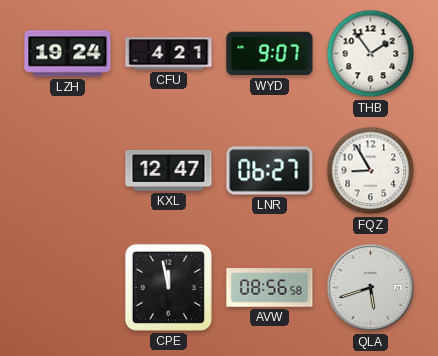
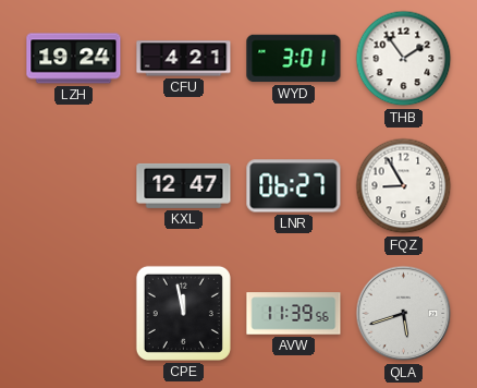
WYD: 9:07 -> 3:01 (294, 59)
AVW: 08:56 -> 11:39 (294, 314)
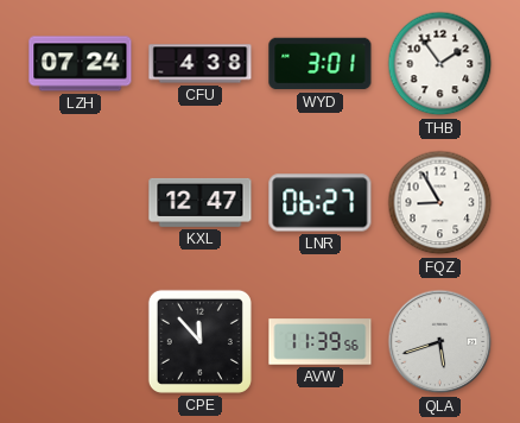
LZH: 19:24 -> 07:24 (81, 64)
CFU: 4:21 -> 4:38 (201, 64)
CPE: 11:58 -> 11:53 (199, 341)
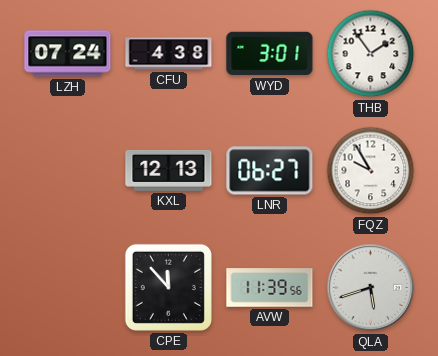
KXL: 12:47 -> 12:13 (169, 170)
FQZ: 8:55 -> 9:55 (371, 171)
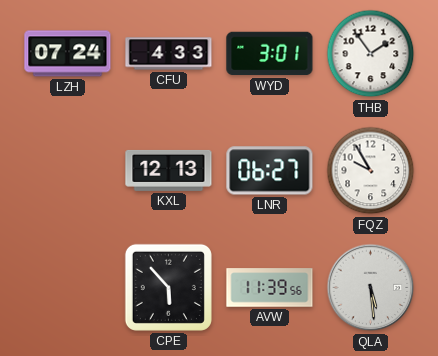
CFU: 4:38 -> 4:33 (169, 54)
CPE: 11:53 -> 5:53 (168, 287)
QLA: 5:42 -> 5:29 (371, 288)
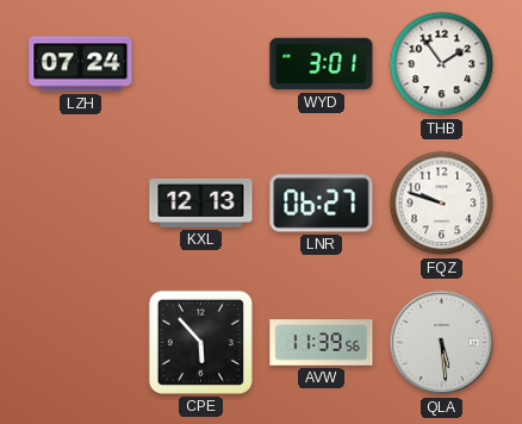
CFU: 4:33 -> none (169, 54)
FQZ: 9:55 -> 9:48 (442, 204)
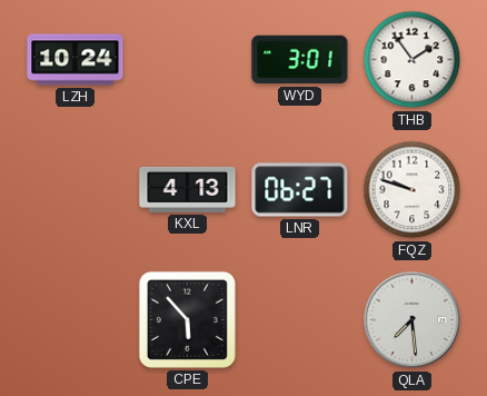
LZH: 07:24 -> 10:24 (76, 60)
KXL: 12:13 -> 4:13 (188, 189)
AVW: 11:39 -> none (322, 343)
QLA: 5:29 -> 7:29 (413, 320)
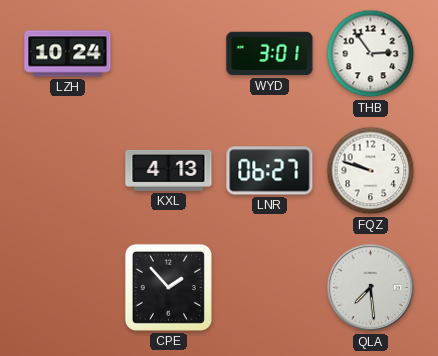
THB: 1:54 -> 2:54 (371, 54)
CPE: 5:53 -> 1:53 (168, 287)
